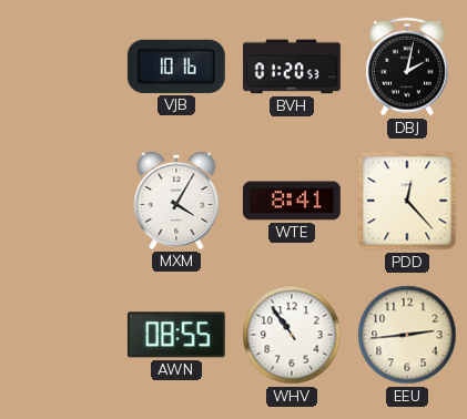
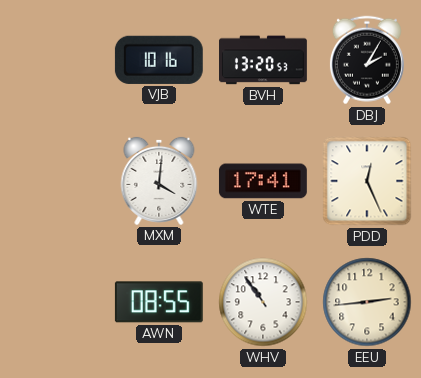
BVH: 01:20 -> 13:20 (264, 60)
DBJ: 2:02 -> 2:05 (367, 60)
MXM: 4:05 -> 4:01 (159, 181)
WTE: 8:41 -> 17:41 (263, 181)
PDD: 12:23 -> 12:26 (367, 181)
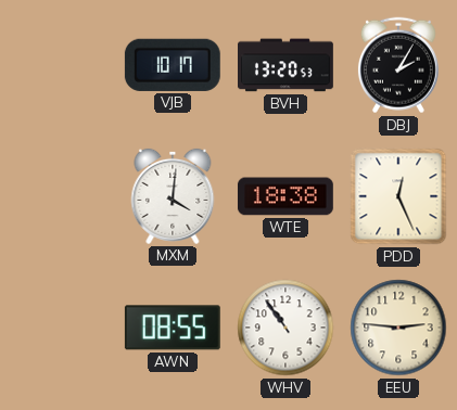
VJB: 10:16 -> 10:17 (173, 65)
WTE: 17:41 -> 18:38 (285, 196)
EEU: 2:44 -> 2:46 (398, 328)
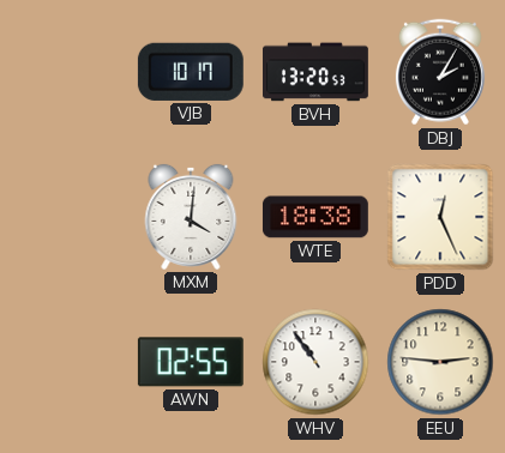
AWN: 08:55 -> 02:55 (191, 362)
